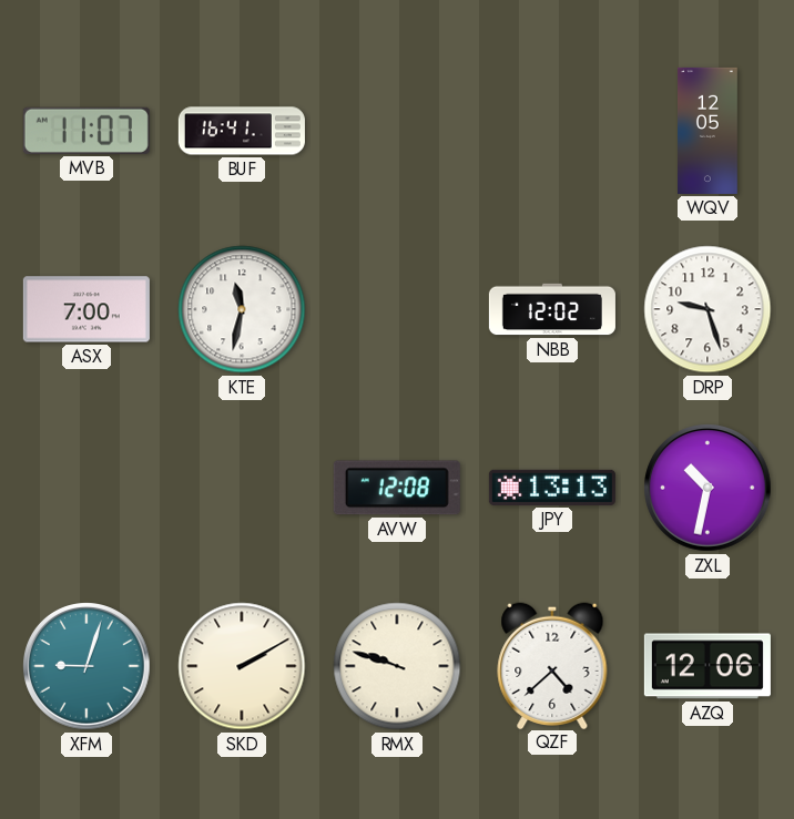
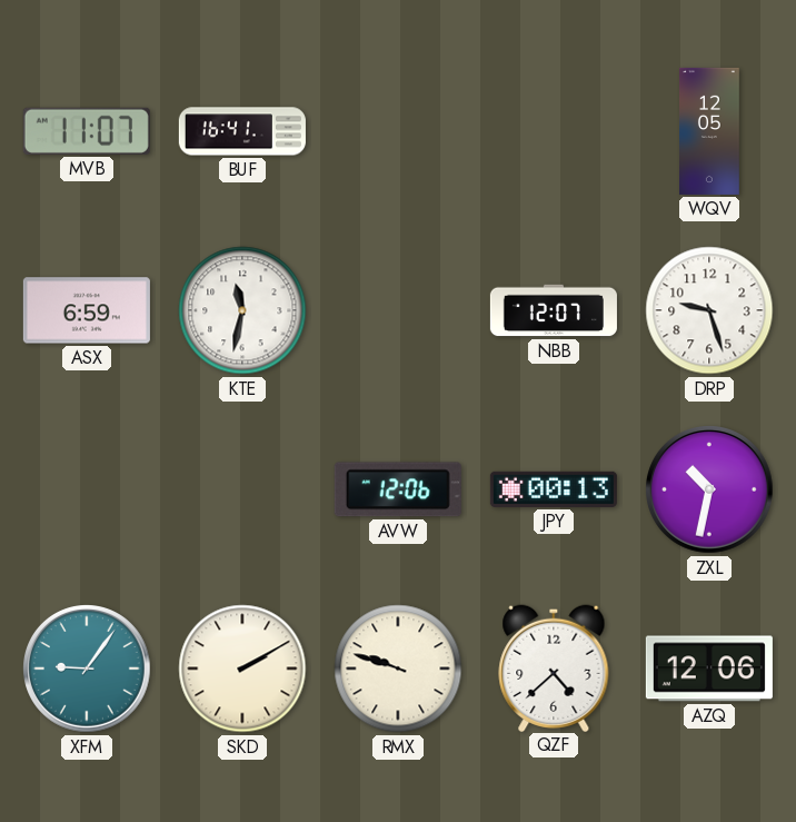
ASX: 7:00 -> 6:59 (87, 310)
NBB: 12:02 -> 12:07 (554, 310)
AVW: 12:08 -> 12:06 (398, 489)
JPY: 13:13 -> 00:13 (554, 489)
XFM: 9:03 -> 9:06 (88, 670)
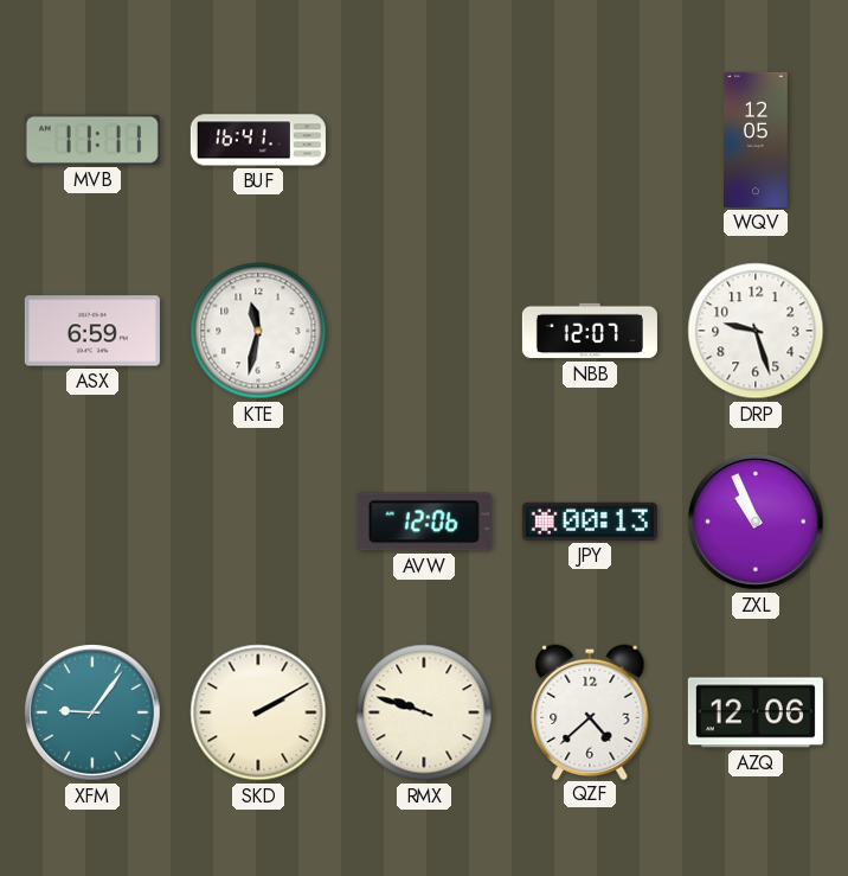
MVB: 11:07 -> 11:11 (92, 140)
ZXL: 10:32 -> 10:56 (757, 523)
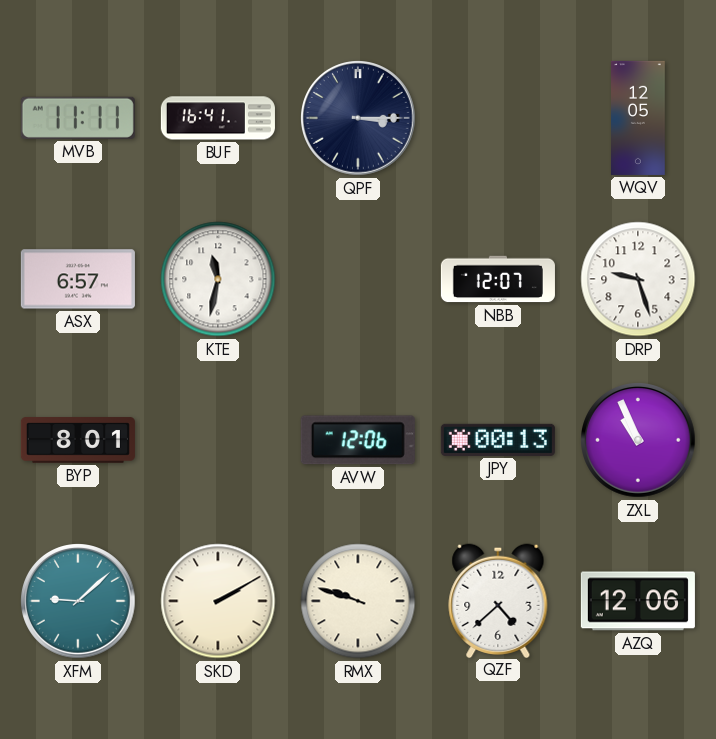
QPF: none -> 3:15 (359, 119)
ASX: 6:59 -> 6:57 (78, 279)
BYP: none -> 8:01 (78, 440)
XFM: 9:06 -> 9:08 (79, 602)
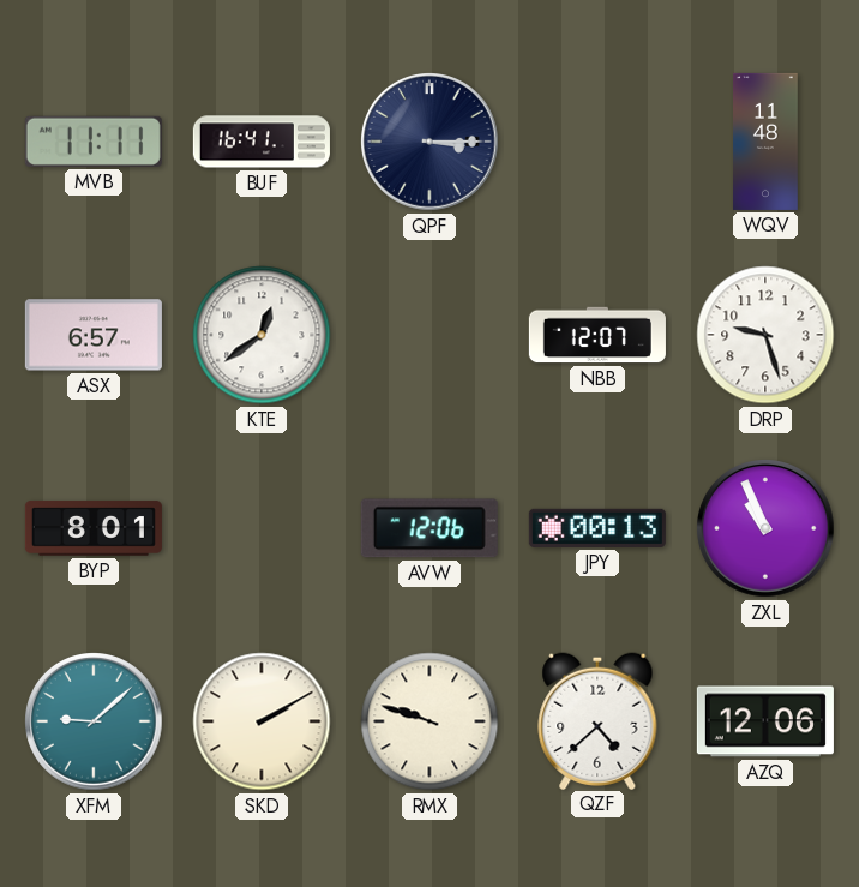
WQV: 12:05 -> 11:48 (767, 142)
KTE: 11:32 -> 12:39 (262, 335)
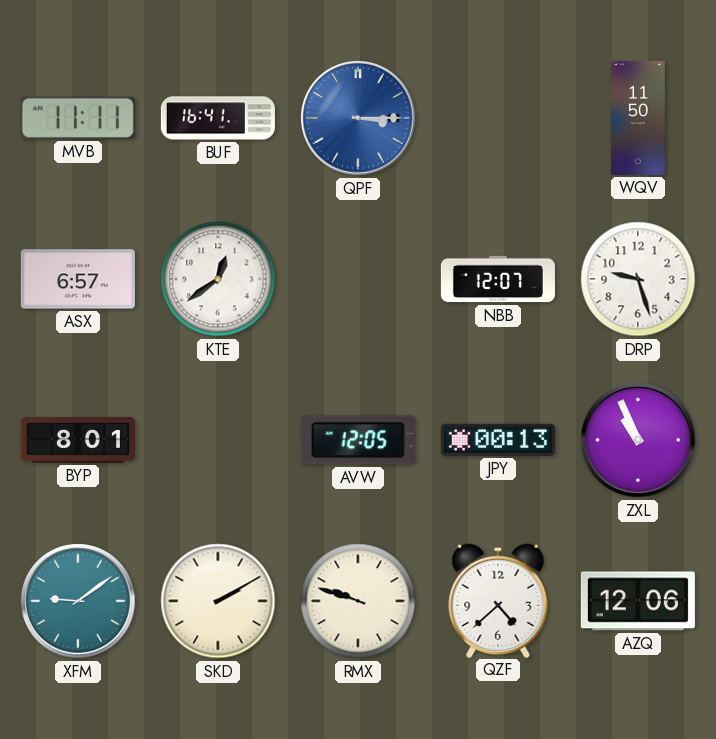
QPF dial: navy -> blue (359, 119)
WQV: 11:48 -> 11:50 (639, 118)
AVW: 12:06 -> 12:05 (358, 440)
XFM: 9:08 -> 9:09 (79, 602)
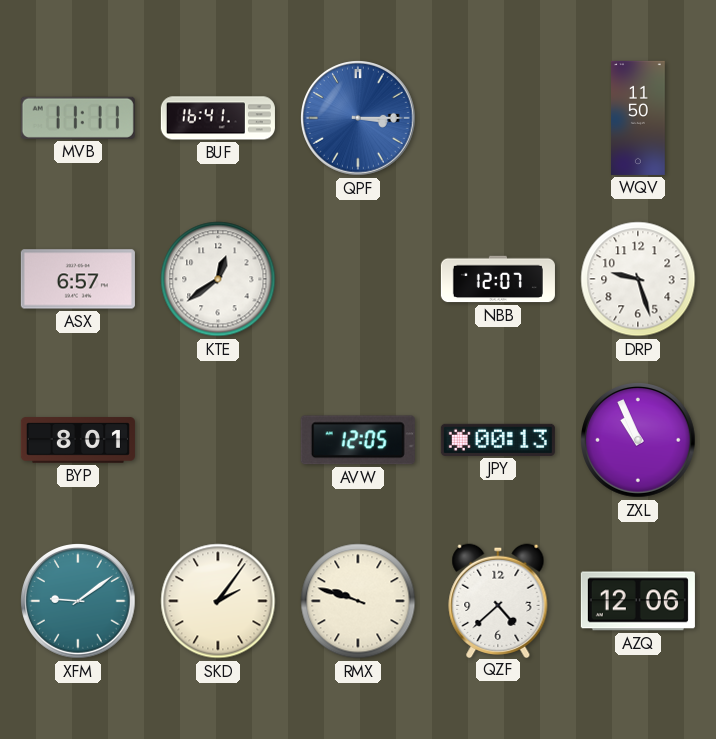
SKD: 2:10 -> 2:06 (218, 601)
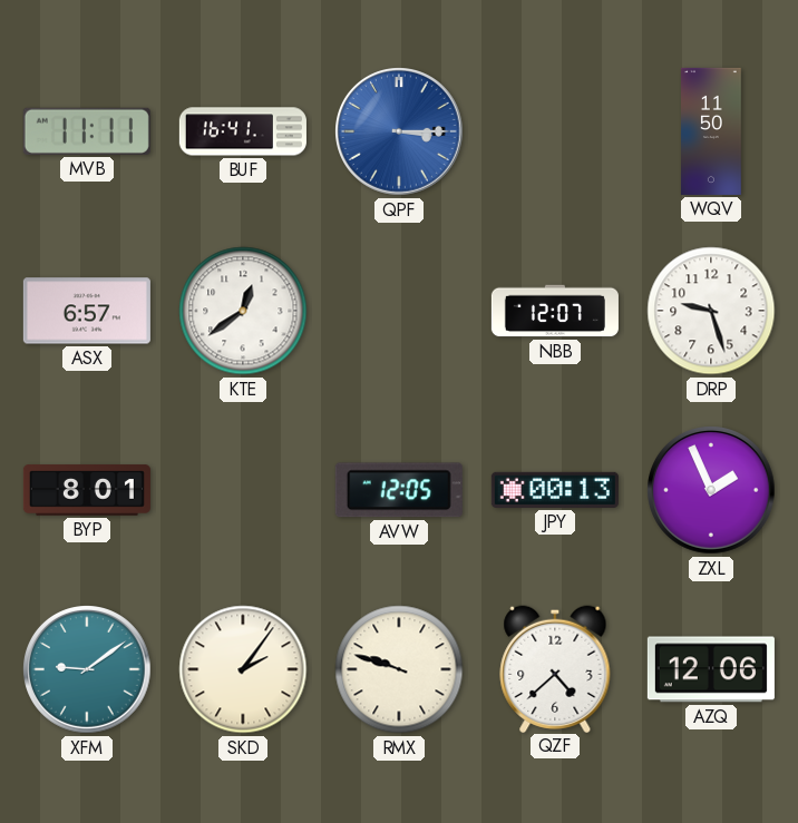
ZXL: 10:56 -> 1:56 (712, 491)
